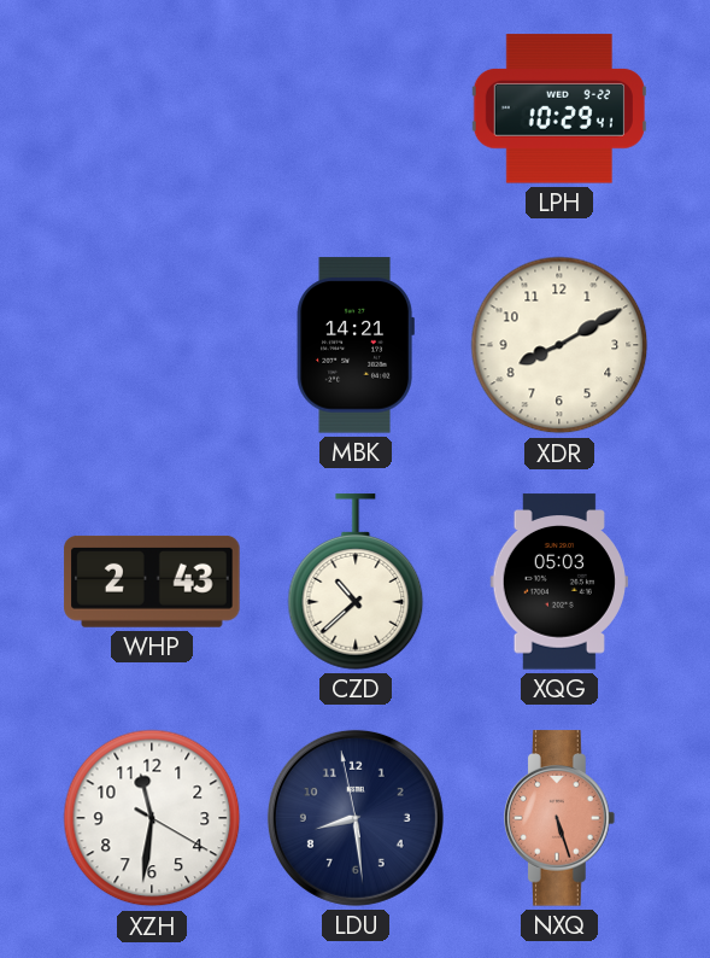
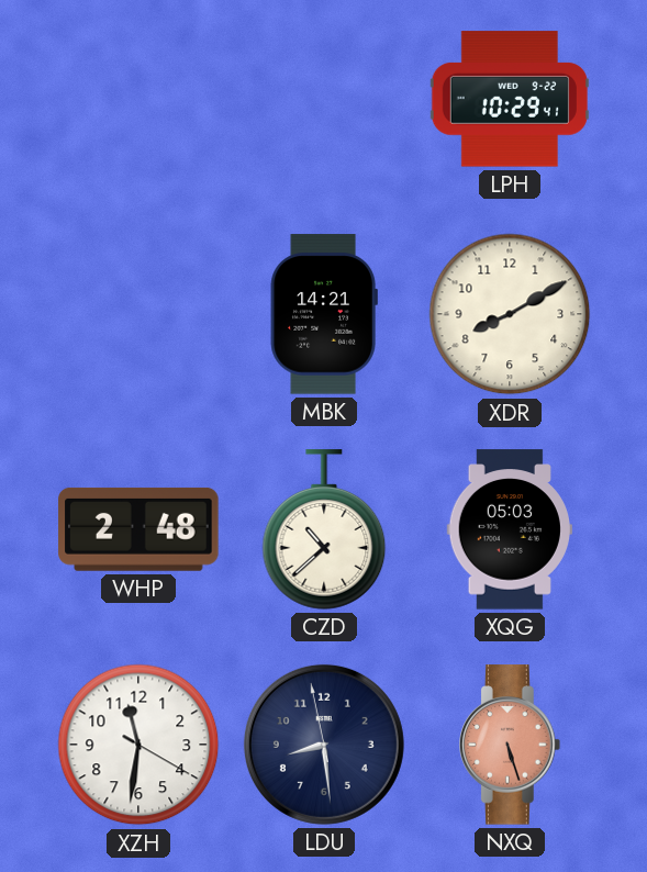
WHP: 2:43 -> 2:48 (138, 529)
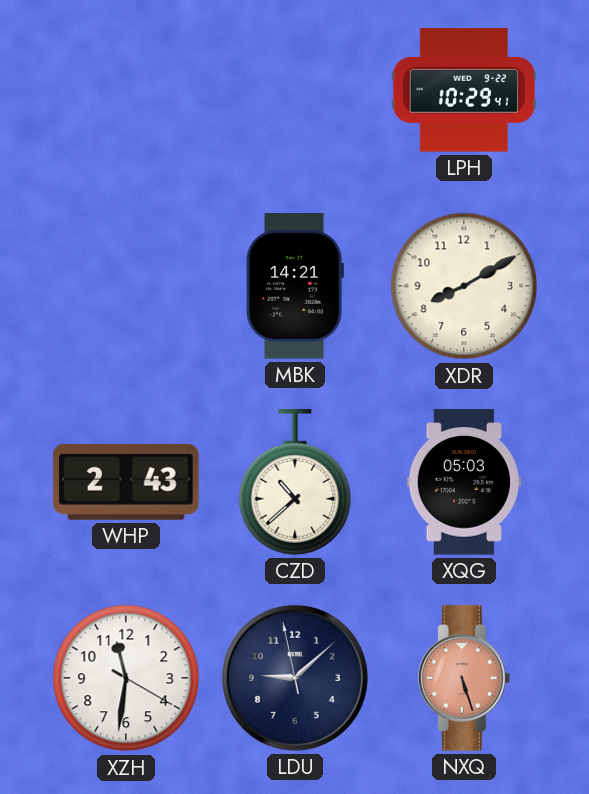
WHP: 2:48 -> 2:43 (126, 482)
LDU: 8:28 -> 9:07 (295, 678)
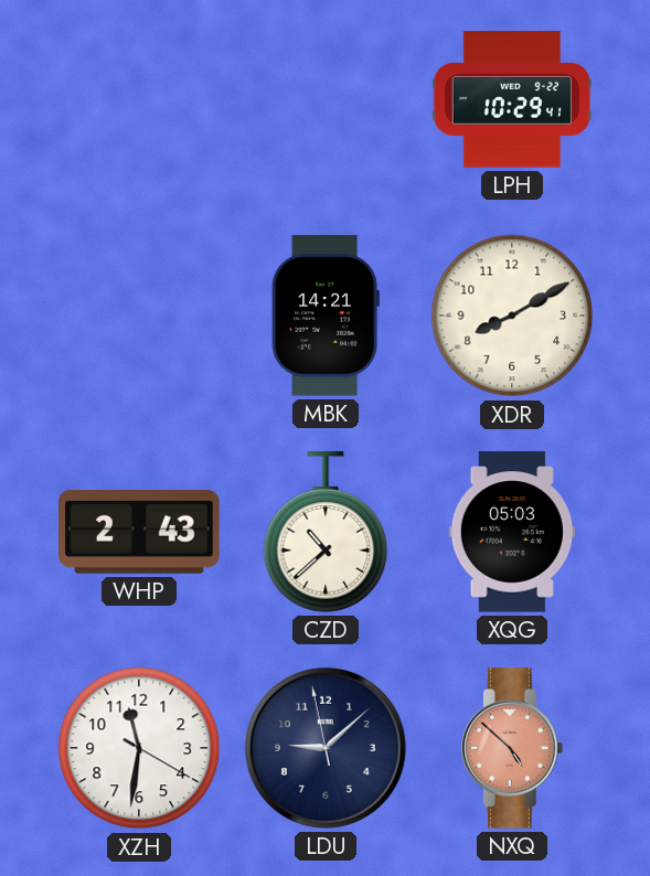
NXQ: 5:27 -> 4:52 (513, 748)
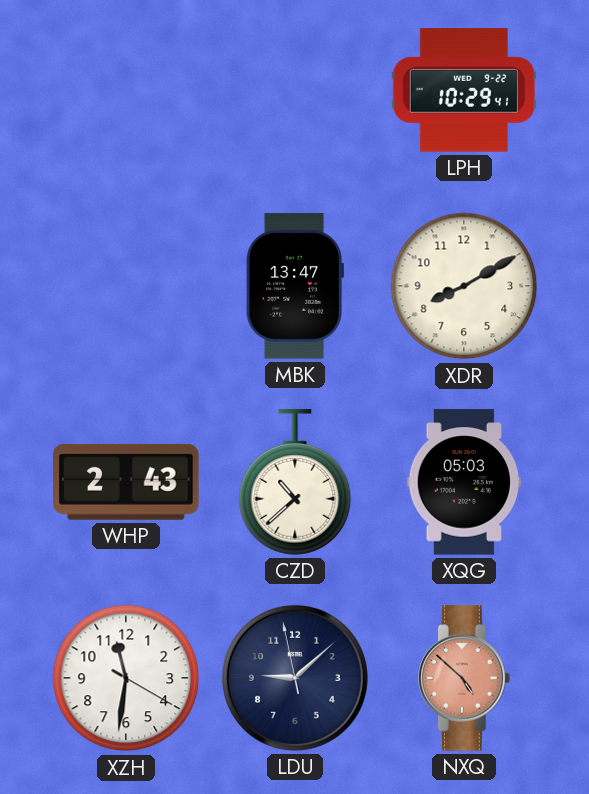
MBK: 14:21 -> 13:47 (295, 286)
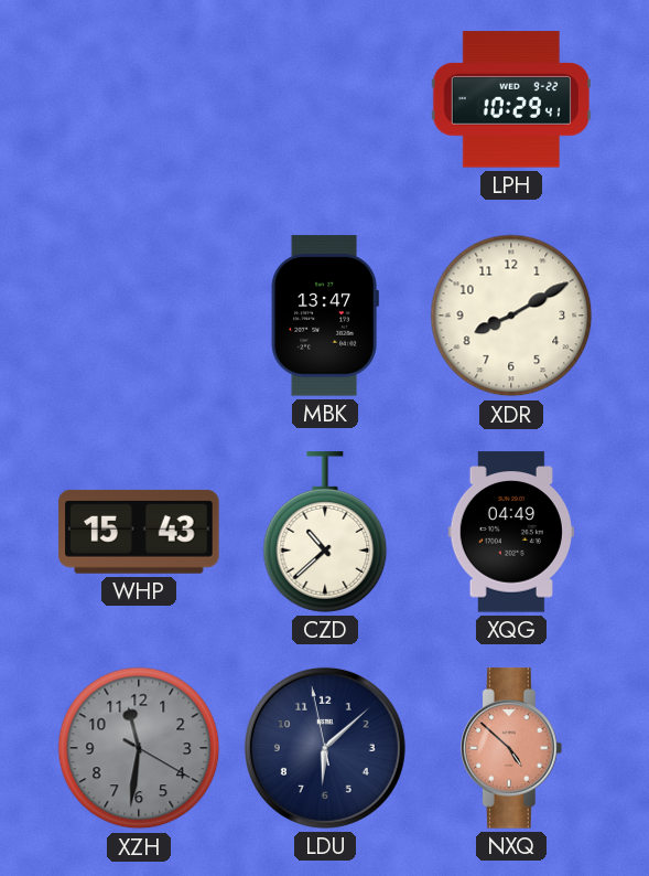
WHP: 2:43 -> 15:43 (139, 532)
XQG: 05:03 -> 04:49 (511, 532)
XZH dial: white -> grey (139, 748)
LDU: 9:07 -> 6:07 (325, 748)
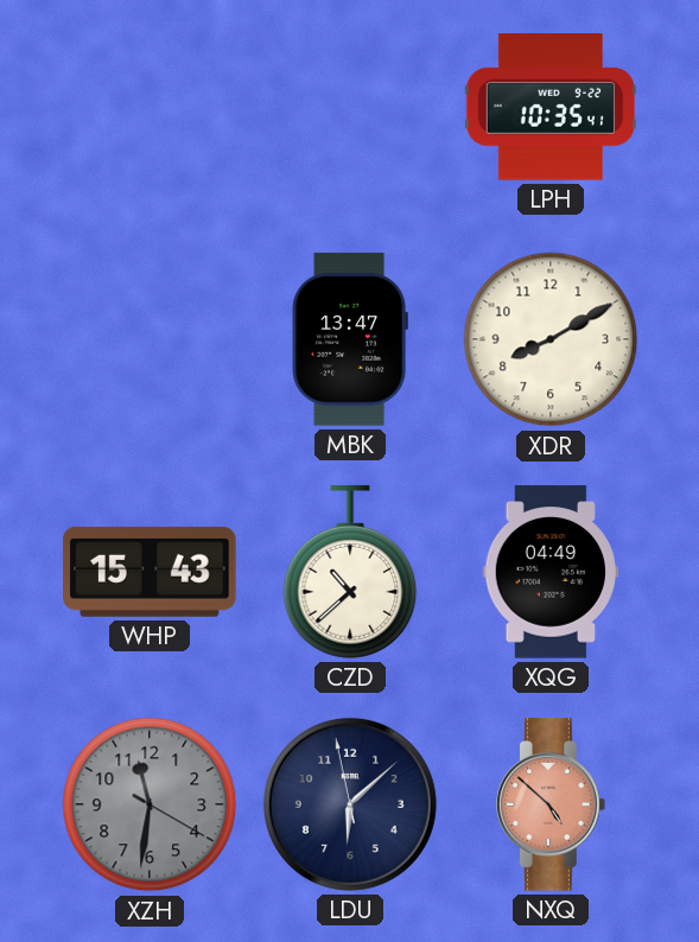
LPH: 10:29 -> 10:35 (551, 107)
